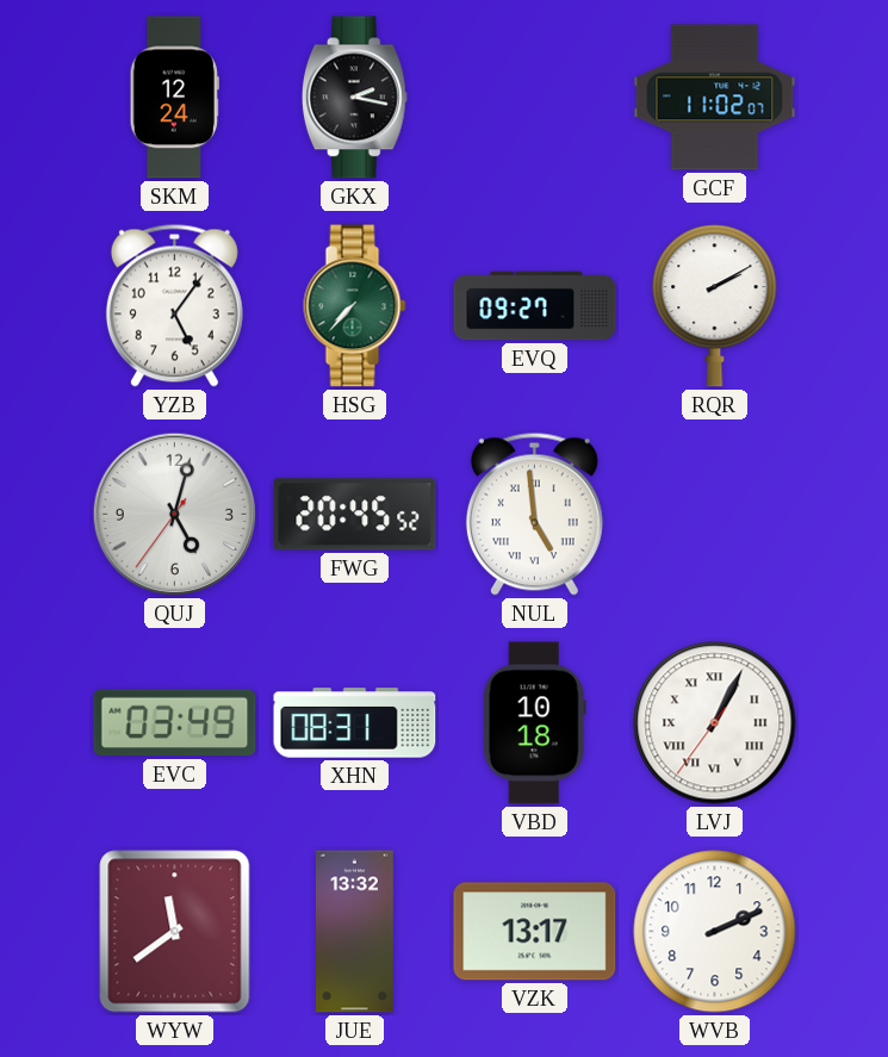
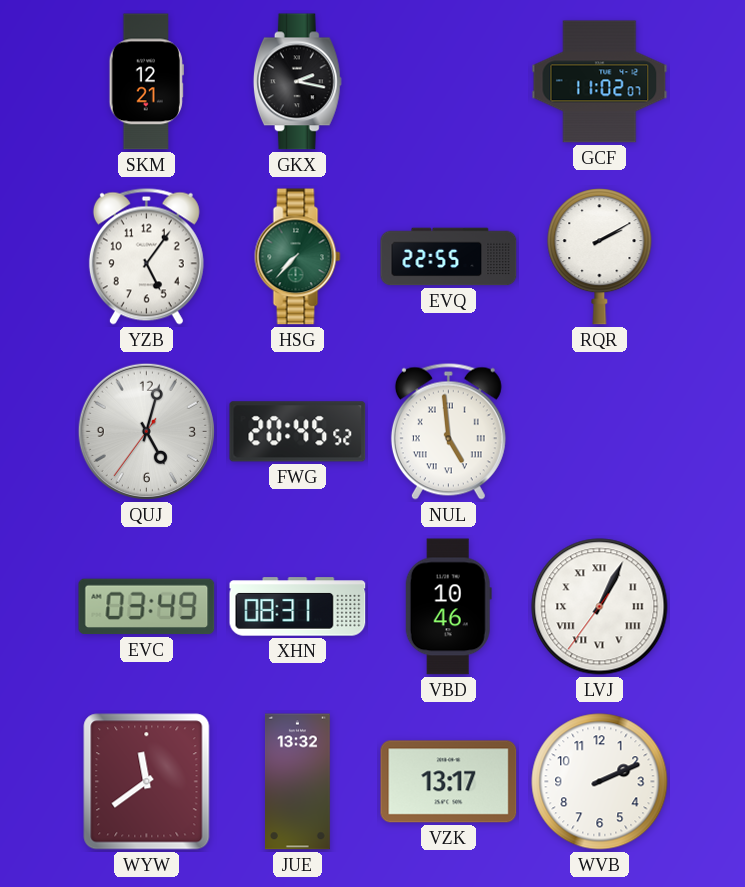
SKM: 12:24 -> 12:21 (146, 82)
EVQ: 09:27 -> 22:55 (449, 257)
VBD: 10:18 -> 10:46 (448, 607)
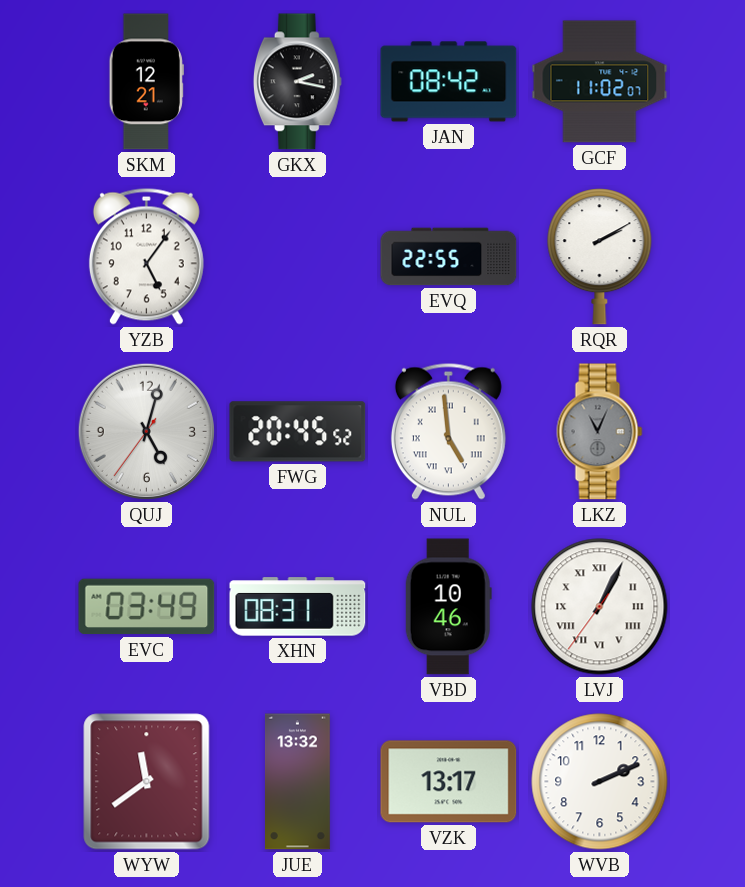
JAN: none -> 08:42 (449, 82)
HSG: 7:37 -> none (298, 257)
LKZ: none -> 11:04 (600, 432)
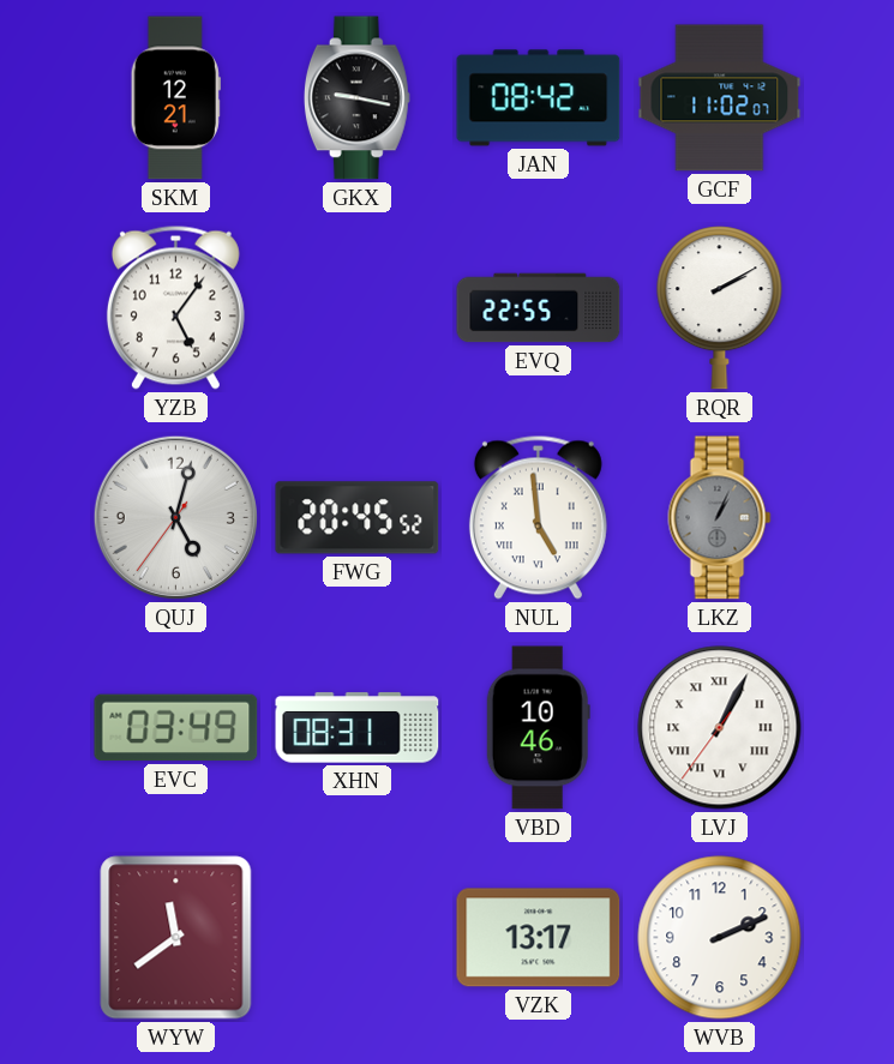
GKX: 2:17 -> 9:17 (356, 98)
LKZ: 11:04 -> 1:04 (720, 518)
JUE: 13:32 -> none (297, 782)
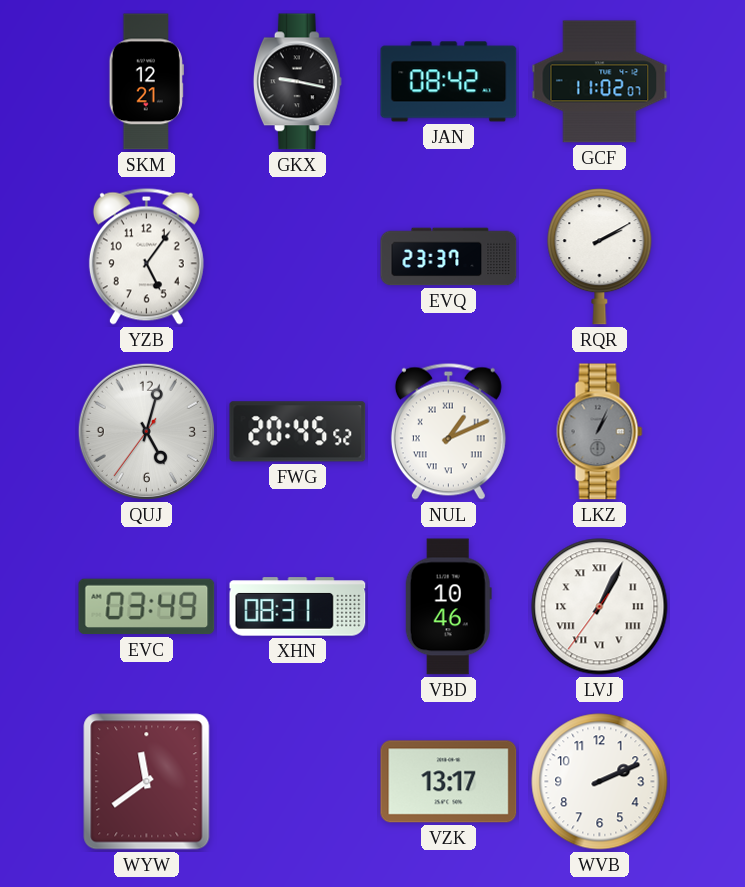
EVQ: 22:55 -> 23:37 (449, 257)
NUL: 4:59 -> 1:11 (448, 431)
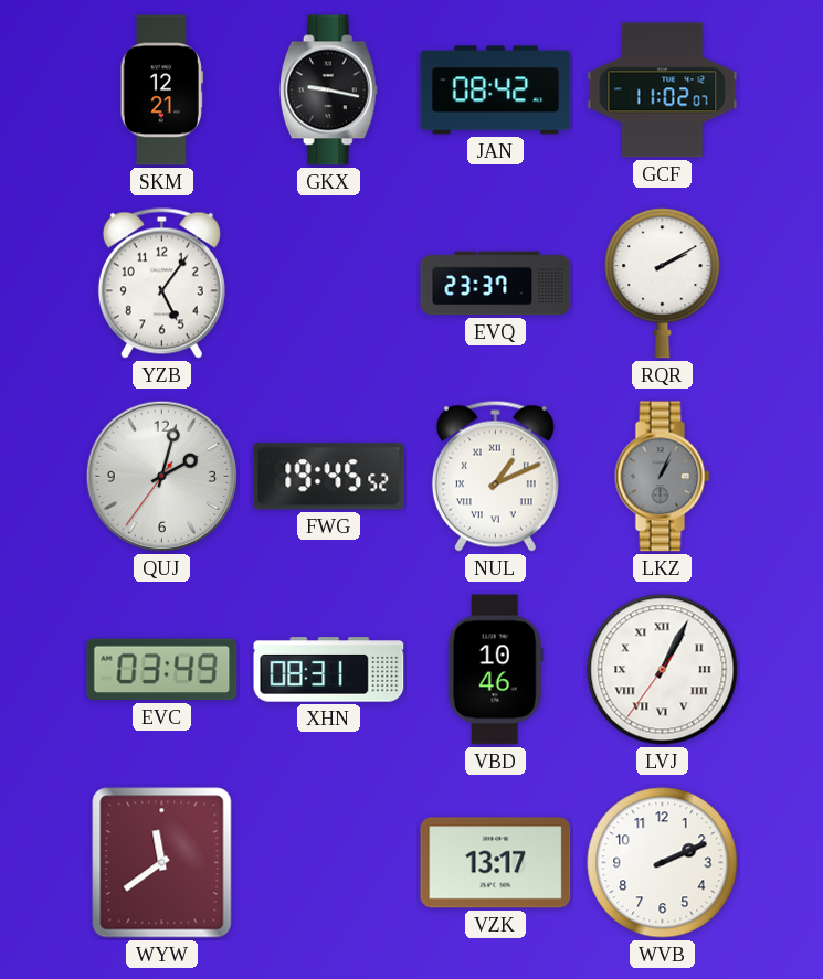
QUJ: 5:02 -> 2:02 (161, 476)
FWG: 20:45 -> 19:45 (329, 477)
